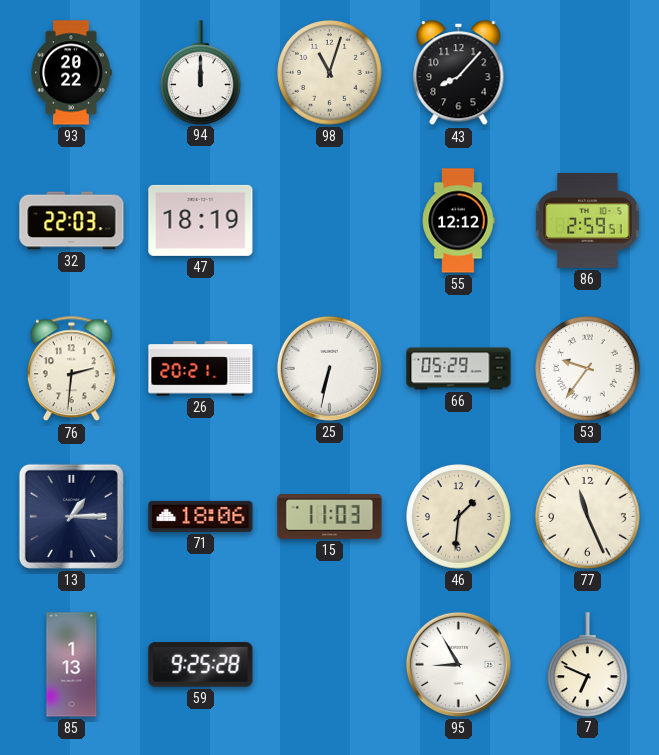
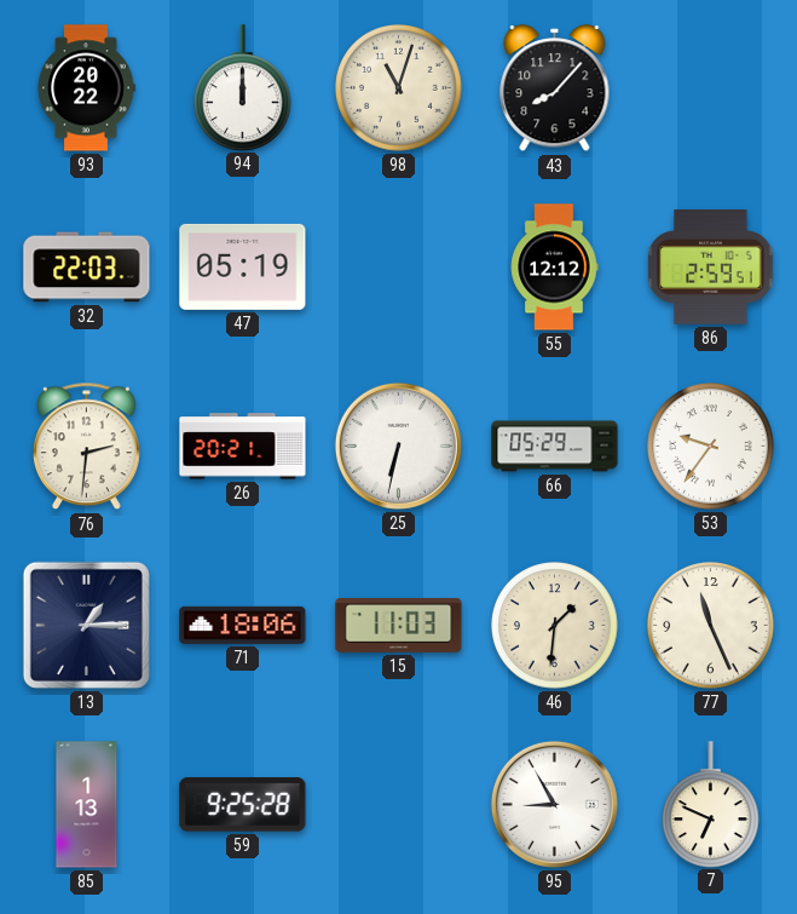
47: 18:19 -> 05:19 (243, 266)
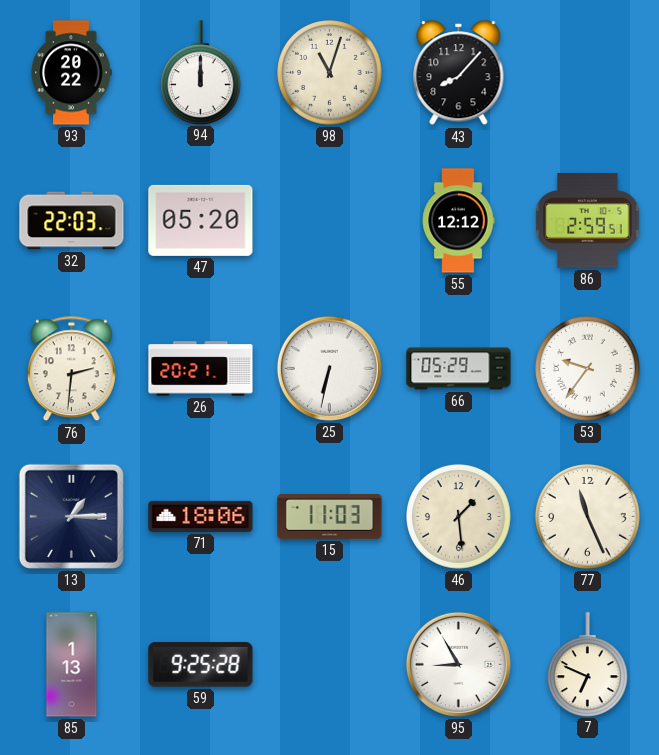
47: 05:19 -> 05:20 (201, 220)
46: 1:31 -> 1:29 (459, 517)
